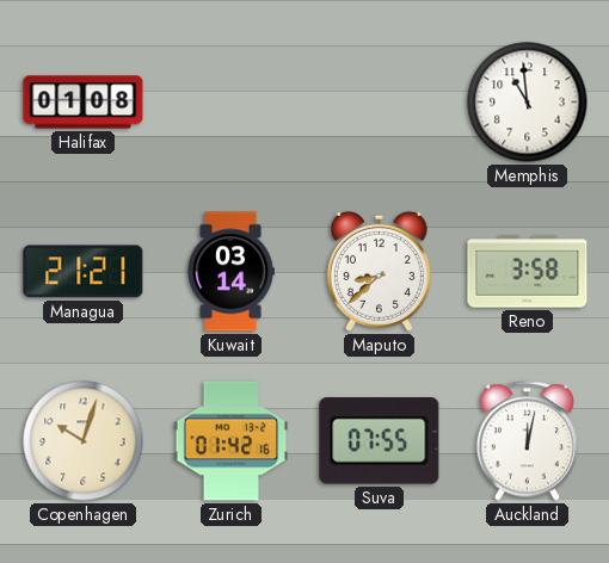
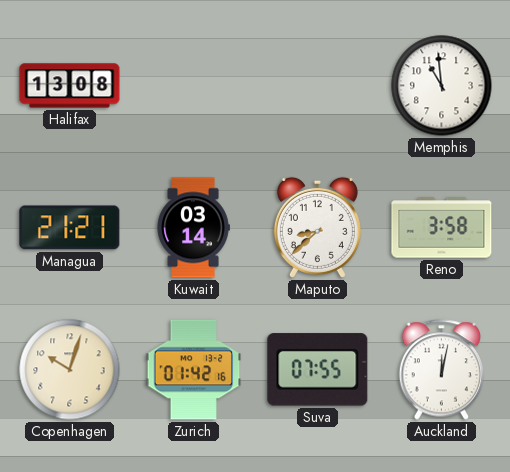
Halifax: 01:08 -> 13:08 (70, 86)
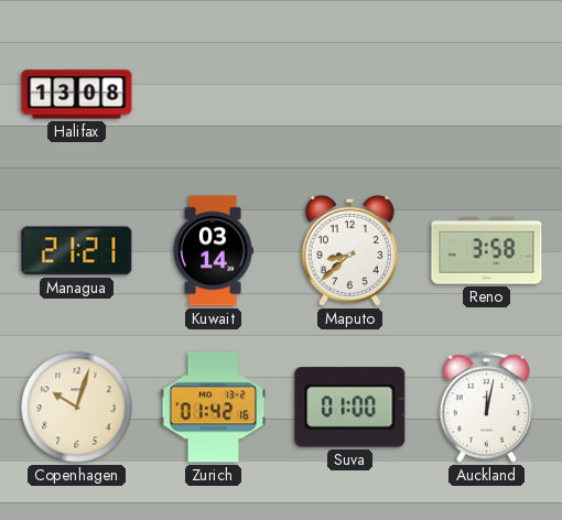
Memphis: 10:59 -> none (442, 86)
Suva: 07:55 -> 01:00 (350, 408)
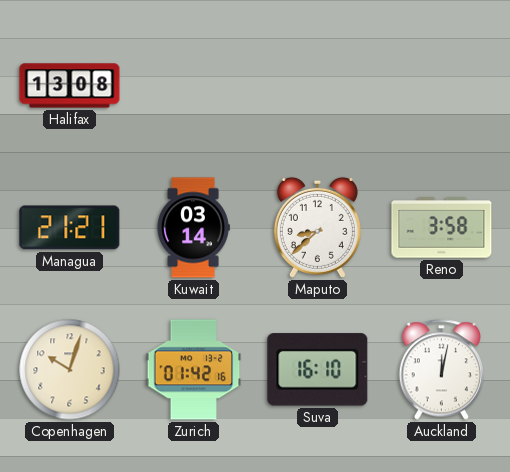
Suva: 01:00 -> 16:10 (318, 370)
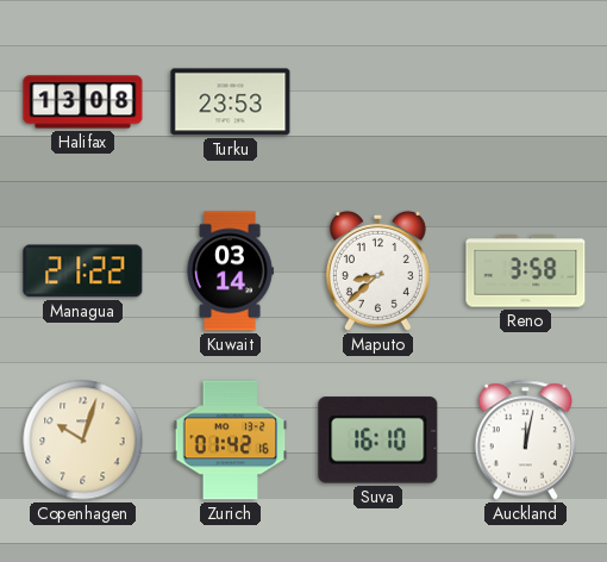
Turku: none -> 23:53 (231, 102)
Managua: 21:21 -> 21:22 (83, 271)
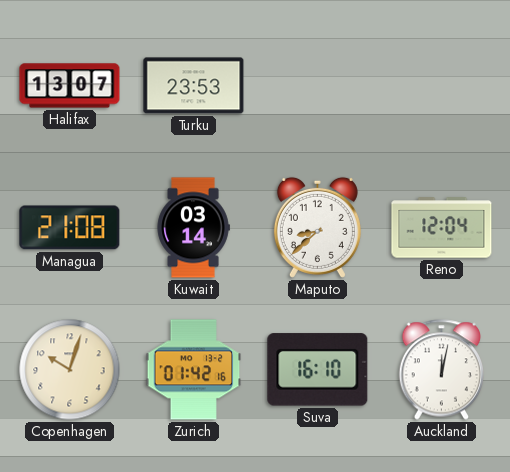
Halifax: 13:08 -> 13:07 (70, 86)
Managua: 21:22 -> 21:08 (70, 228)
Reno: 3:58 -> 12:04 (442, 228)
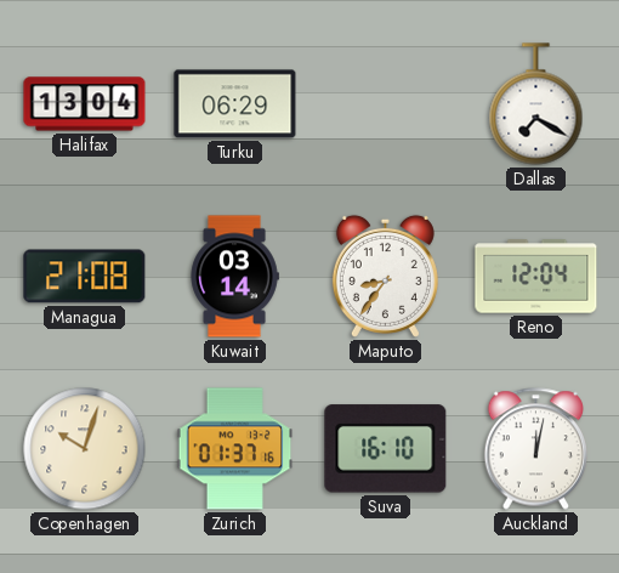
Halifax: 13:07 -> 13:04 (85, 104)
Turku: 23:53 -> 06:29 (235, 104)
Dallas: none -> 7:20 (536, 104)
Maputo: 8:38 -> 8:36 (385, 276)
Zurich: 01:42 -> 01:37 (235, 449)
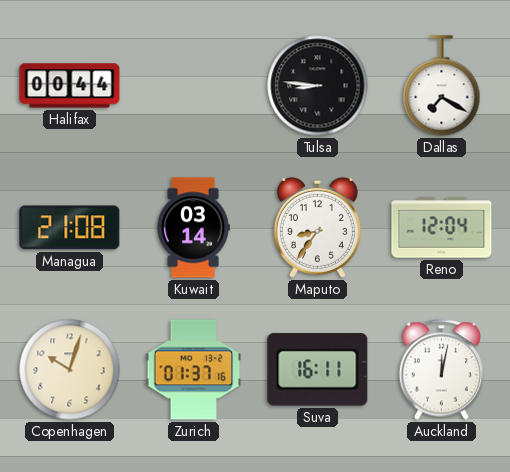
Halifax: 13:04 -> 00:44 (70, 86)
Turku: 06:29 -> none (235, 104)
Tulsa: none -> 8:46 (318, 86)
Suva: 16:10 -> 16:11 (318, 370)
